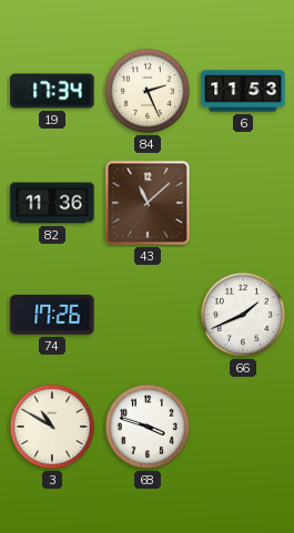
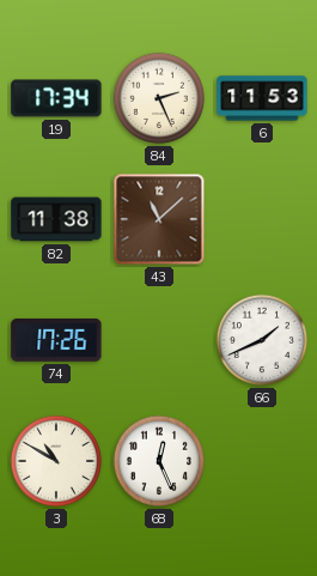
82: 11:36 -> 11:38 (56, 219)
68: 3:48 -> 12:26 (159, 461)
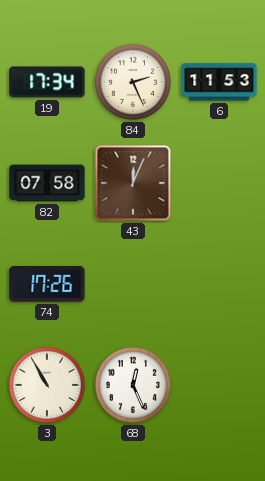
82: 11:38 -> 07:58 (47, 183)
43: 11:08 -> 12:04 (133, 183)
66: 1:41 -> none (262, 340)
3: 10:50 -> 10:55 (47, 385)
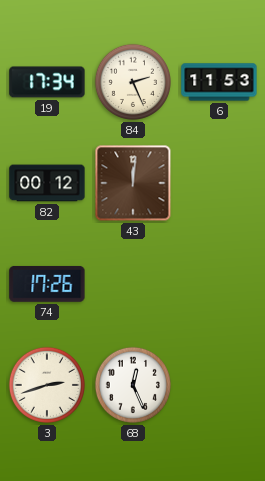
82: 07:58 -> 00:12 (47, 183)
43: 12:04 -> 12:01 (133, 183)
3: 10:55 -> 2:42 (47, 385)
